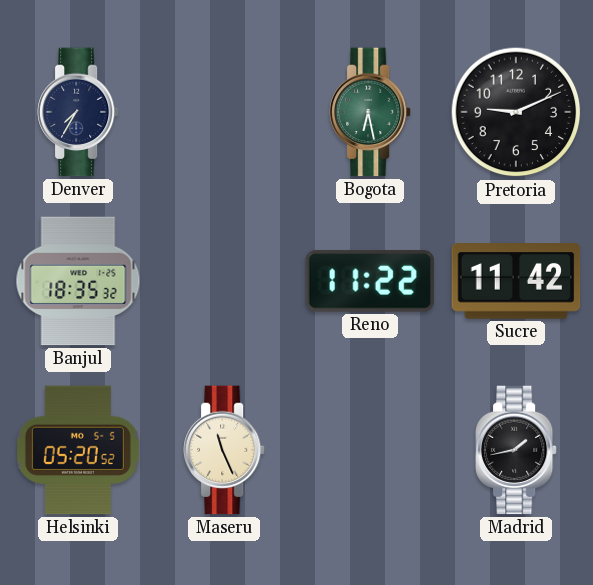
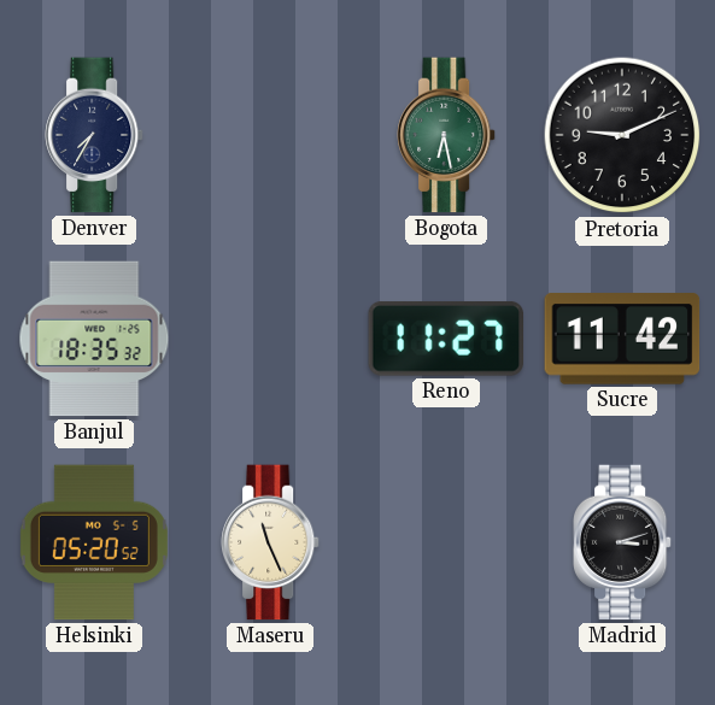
Reno: 11:22 -> 11:27 (445, 339)
Madrid: 1:43 -> 3:12 (622, 542)
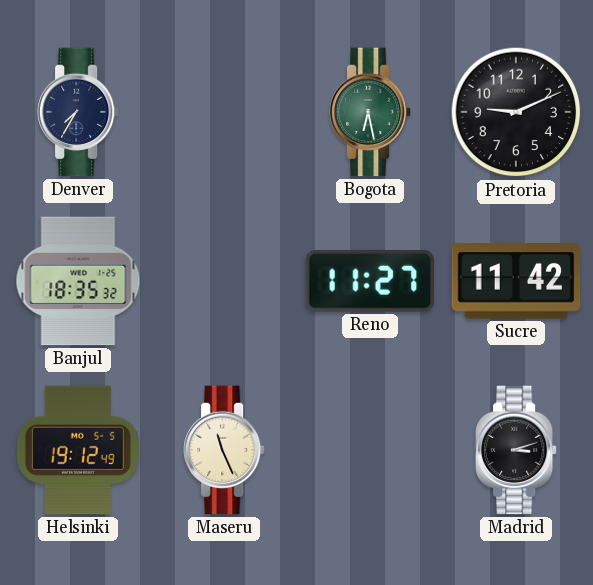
Helsinki: 05:20 -> 19:12 (78, 450)
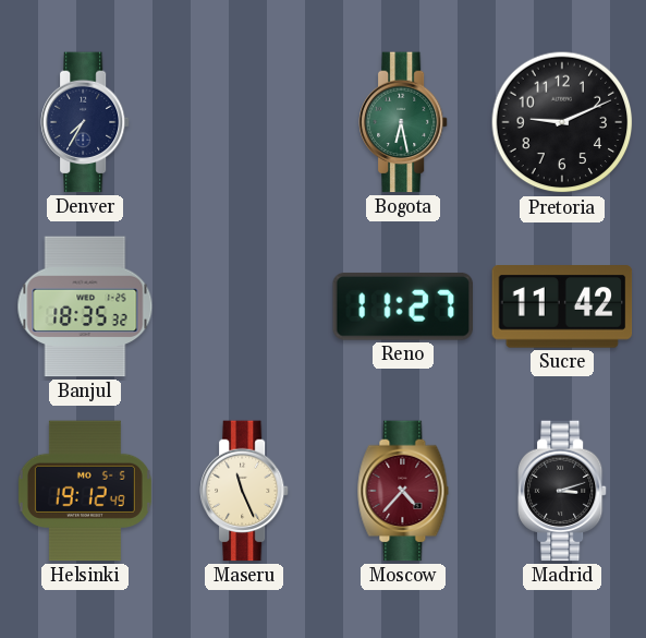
Moscow: none -> 4:37 (403, 491)
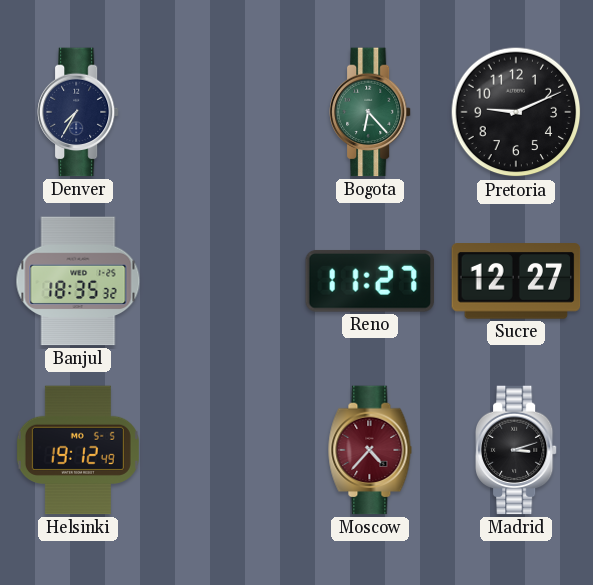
Bogota: 6:28 -> 6:23 (370, 112)
Sucre: 11:42 -> 12:27 (516, 281)
Maseru: 11:26 -> none (244, 491)
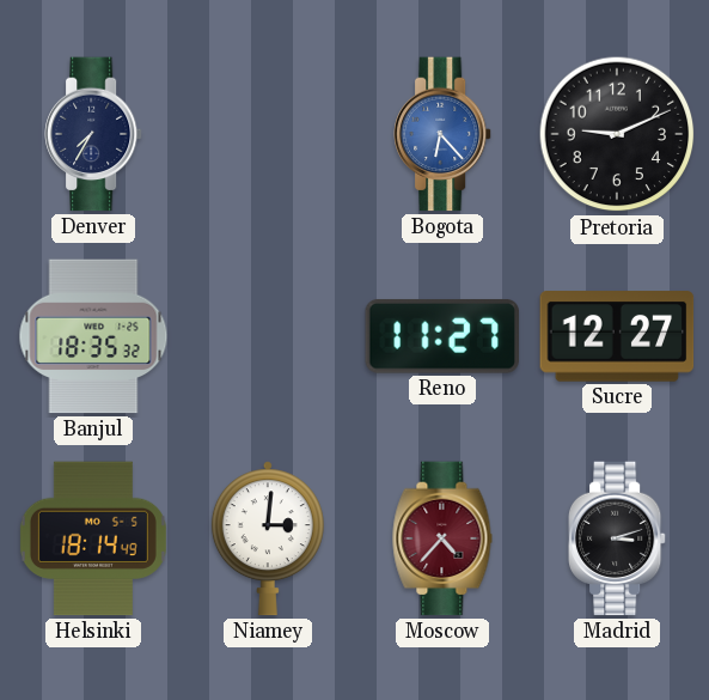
Bogota dial: green -> blue (442, 134)
Helsinki: 19:12 -> 18:14 (93, 538)
Niamey: none -> 3:01 (268, 538)
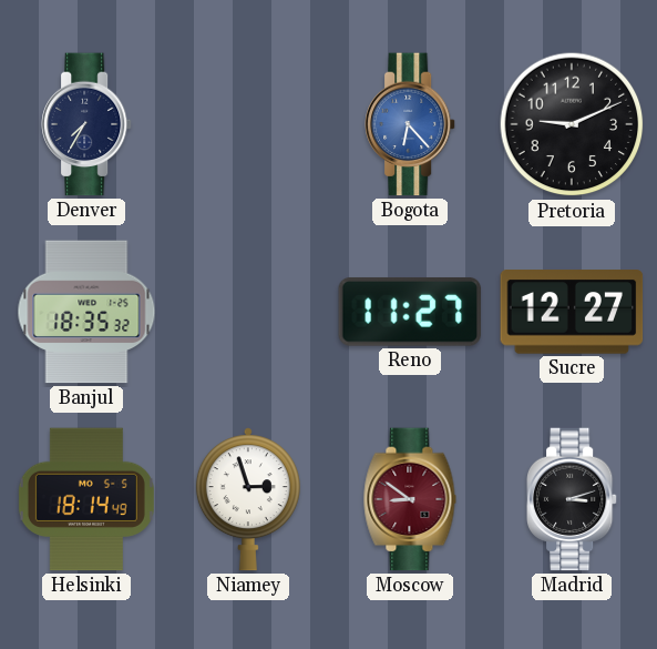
Niamey: 3:01 -> 2:57 (248, 499)
Moscow: 4:37 -> 8:51 (410, 499)
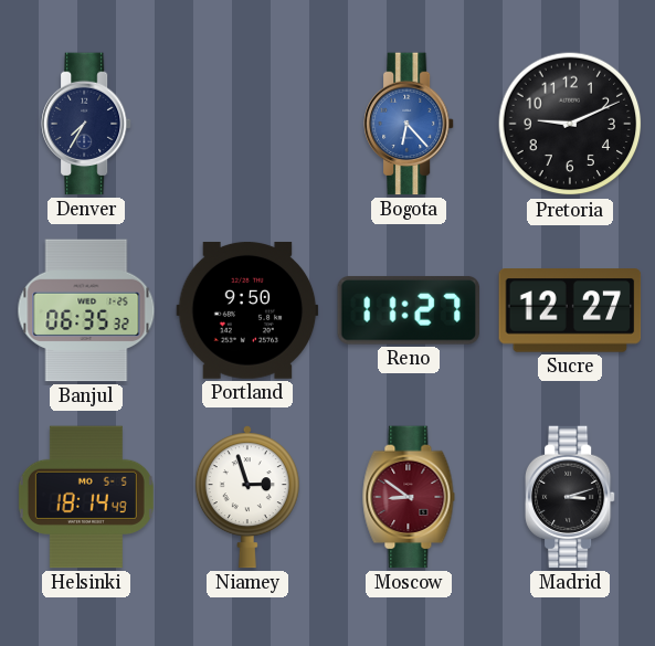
Banjul: 18:35 -> 06:35 (86, 310)
Portland: none -> 9:50 (247, 310)
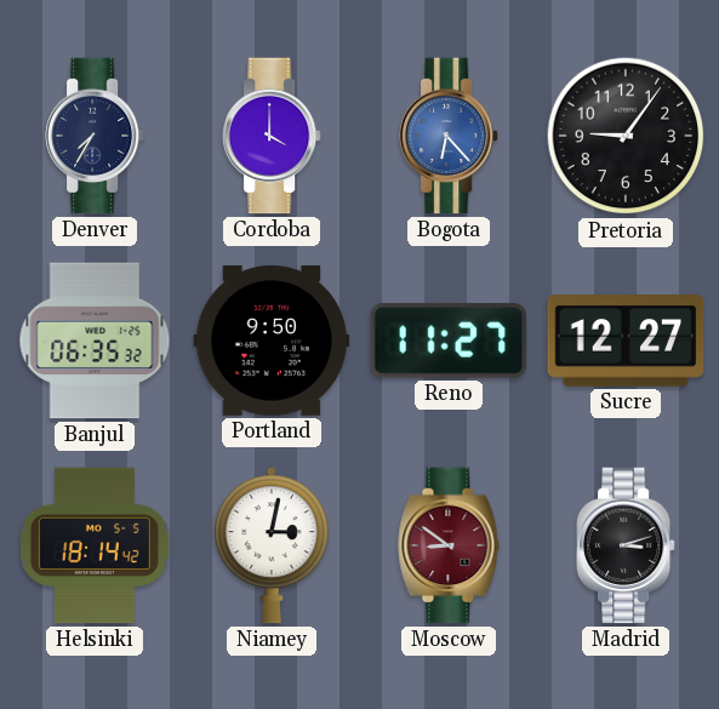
Cordoba: none -> 4:00 (272, 136)
Pretoria: 9:11 -> 9:06 (626, 136)
Helsinki: 18:14:49 -> 18:14:42 (95, 545)
Niamey: 2:57 -> 3:02 (272, 545)
